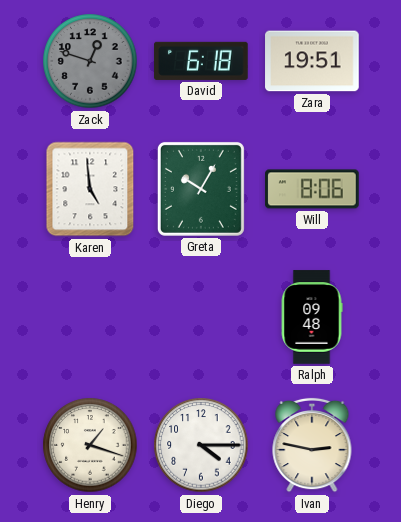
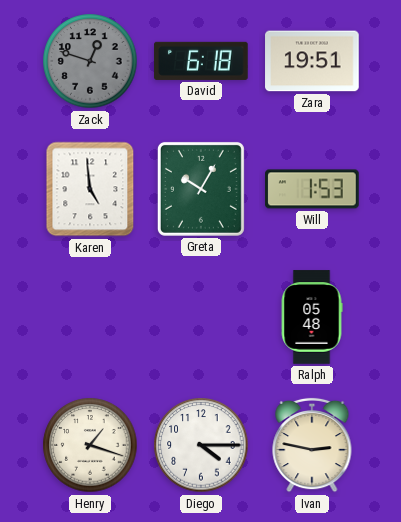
Will: 8:06 -> 1:53 (312, 189)
Ralph: 09:48 -> 05:48 (312, 317)
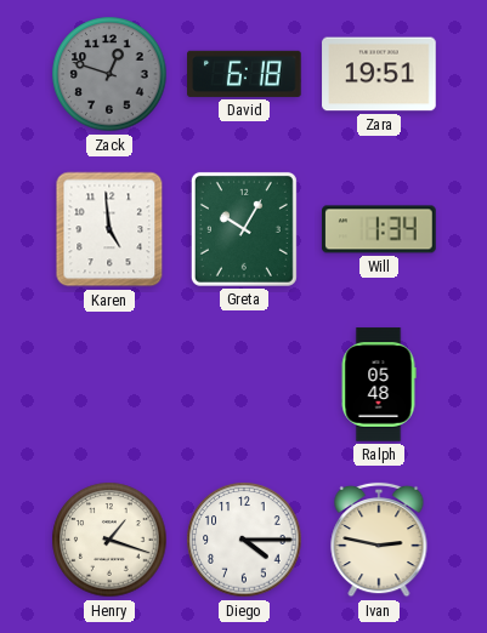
Will: 1:53 -> 1:34 (379, 229)
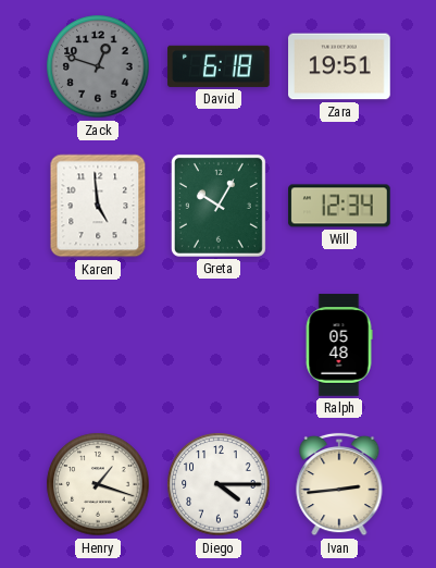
Will: 1:34 -> 12:34 (339, 206)
Ivan: 2:47 -> 2:44 (339, 484)
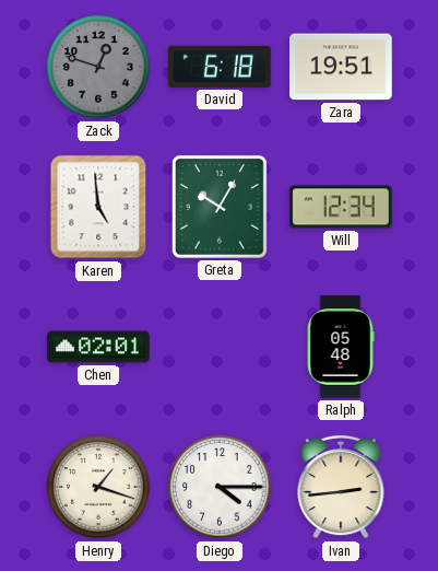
Chen: none -> 02:01 (98, 347)
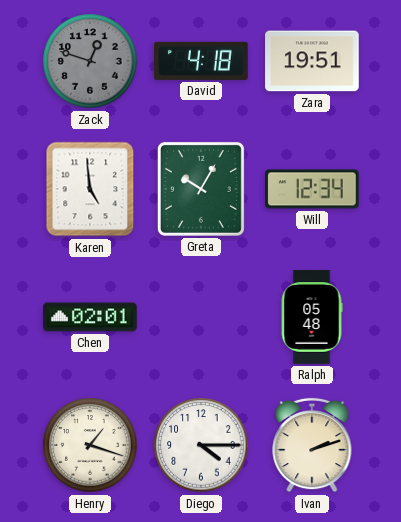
David: 6:18 -> 4:18 (201, 61)
Ivan: 2:44 -> 2:12 (312, 445)
